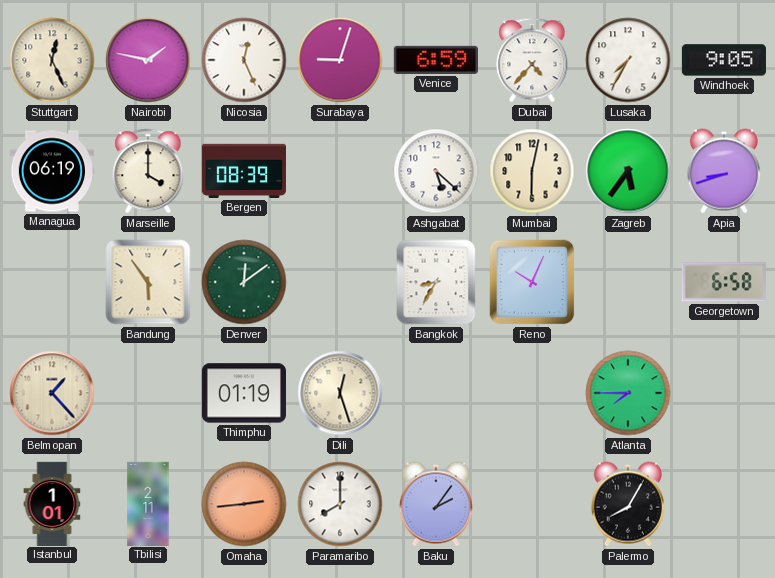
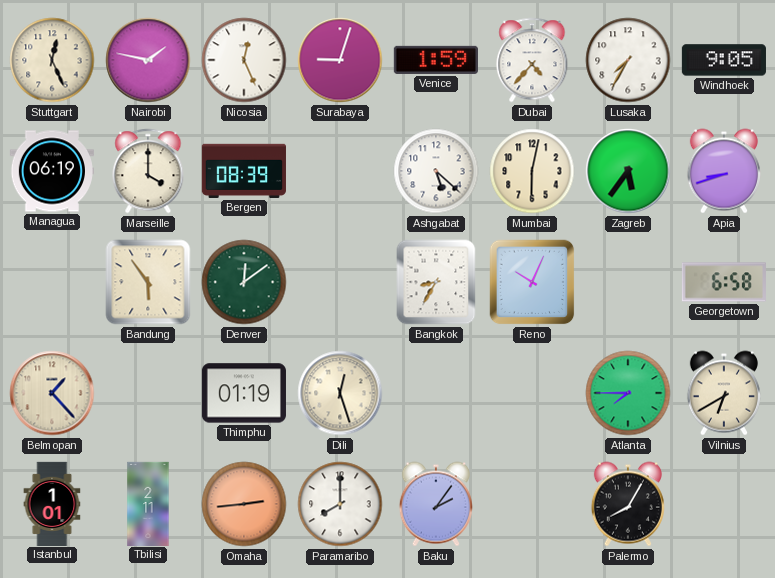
Venice: 6:59 -> 1:59 (436, 60)
Vilnius: none -> 6:40 (724, 393)
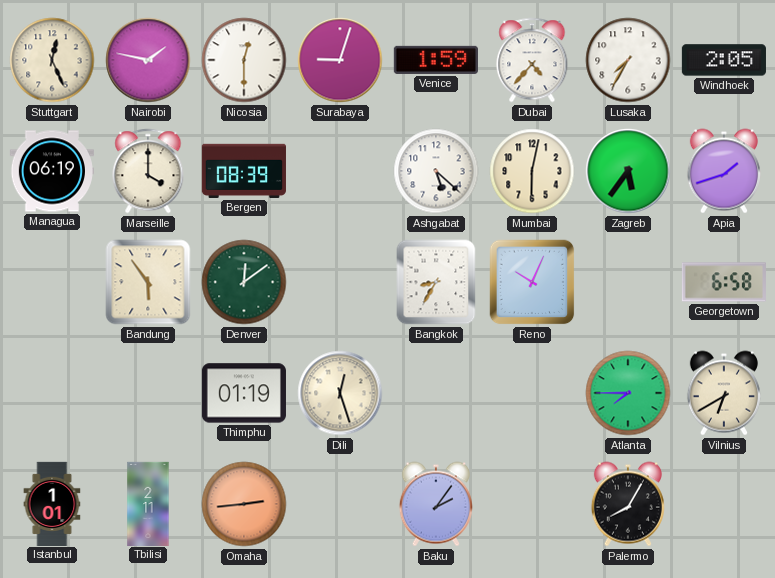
Nicosia: 12:26 -> 12:30 (244, 60)
Windhoek: 9:05 -> 2:05 (724, 60)
Apia: 8:42 -> 1:42 (724, 171)
Belmopan: 1:23 -> none (52, 393)
Paramaribo: 8:00 -> none (340, 504)
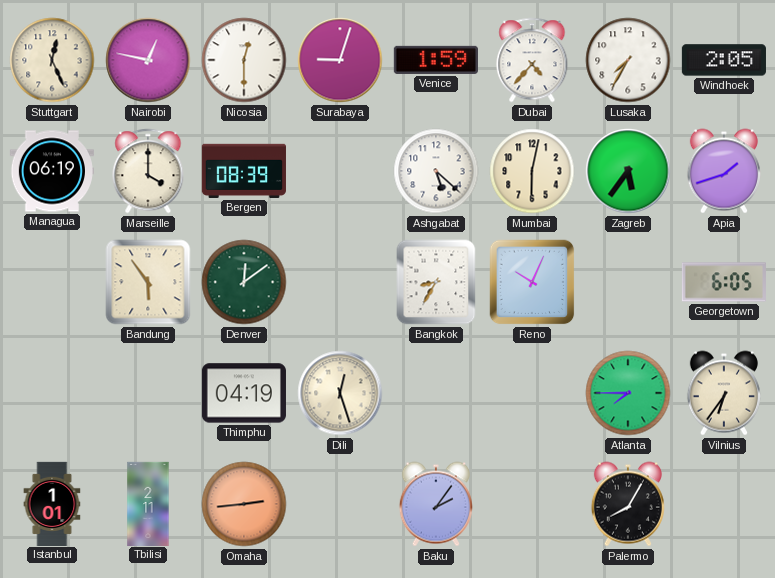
Nairobi: 1:47 -> 12:47 (148, 60)
Georgetown: 6:58 -> 6:05 (724, 282)
Thimphu: 01:19 -> 04:19 (244, 393)
Vilnius: 6:40 -> 6:36 (724, 393)
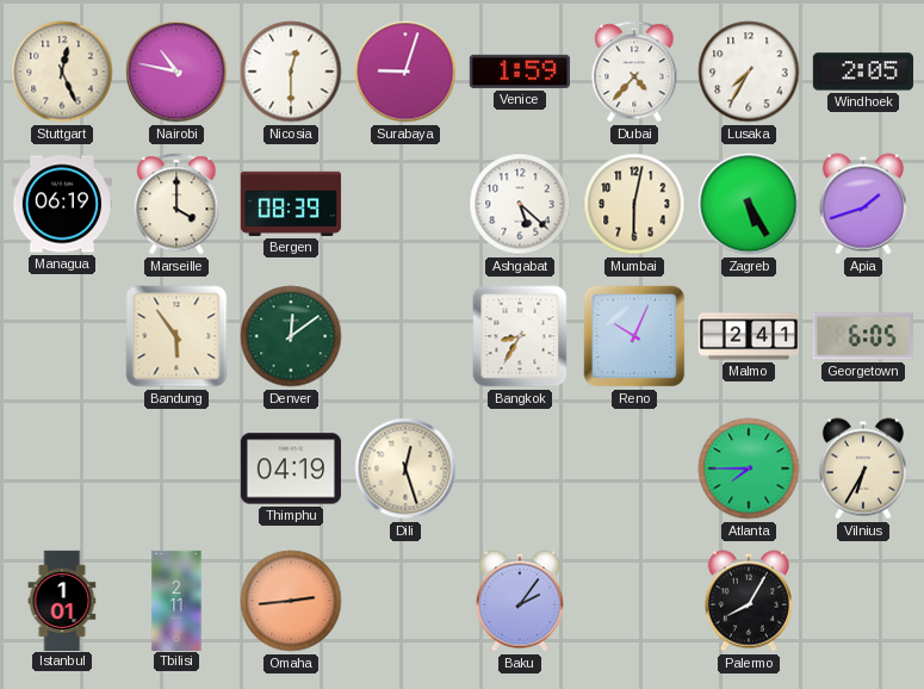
Nairobi: 12:47 -> 10:47 (176, 72)
Zagreb: 5:36 -> 5:25 (749, 204)
Malmo: none -> 2:41 (748, 336)
Vilnius: 6:36 -> 6:35 (863, 468)
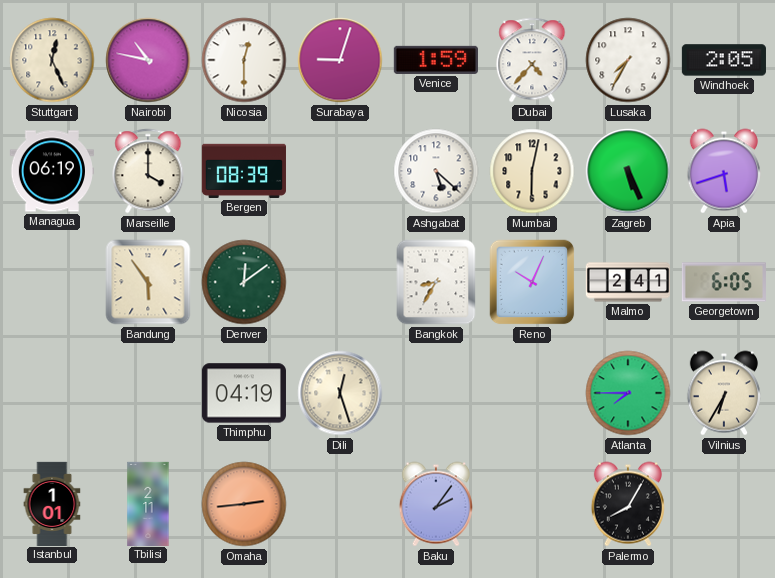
Zagreb: 5:25 -> 5:26 (628, 171)
Apia: 1:42 -> 5:42 (724, 171)
